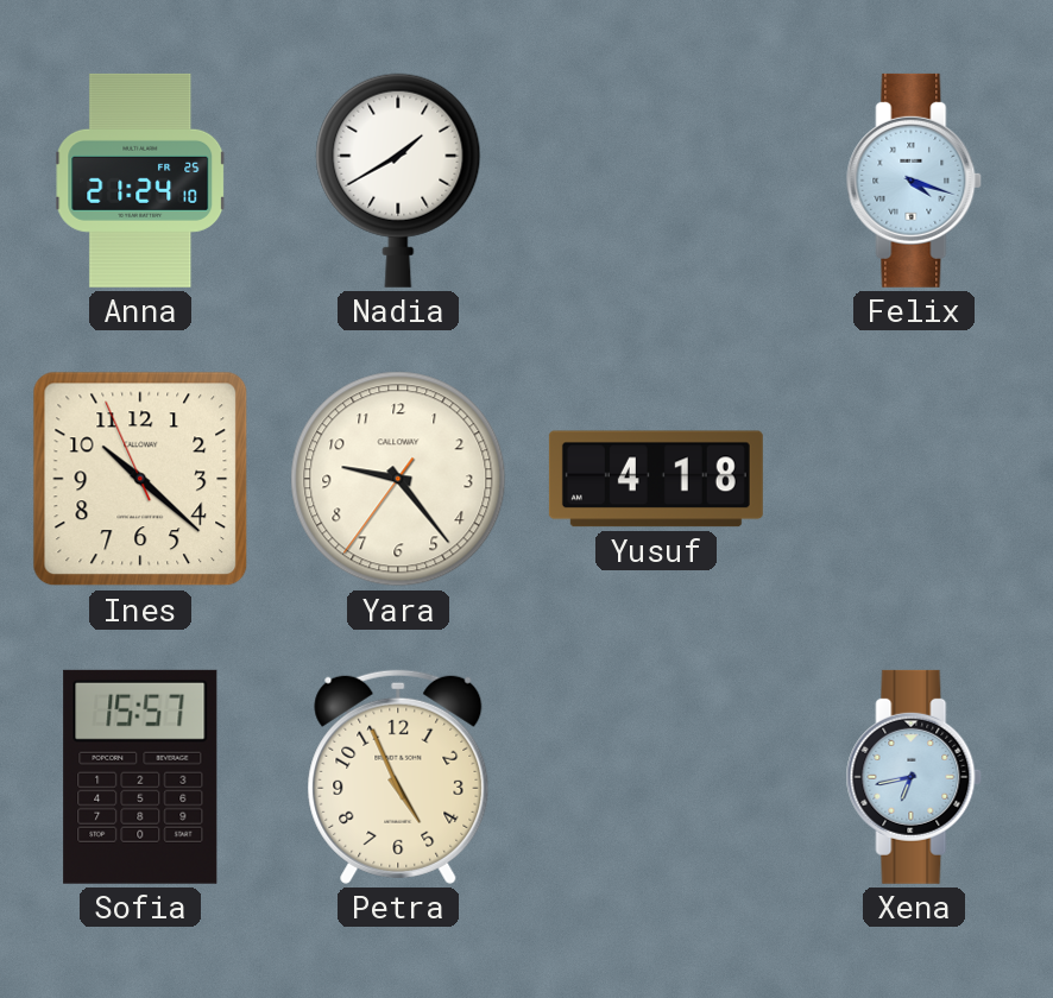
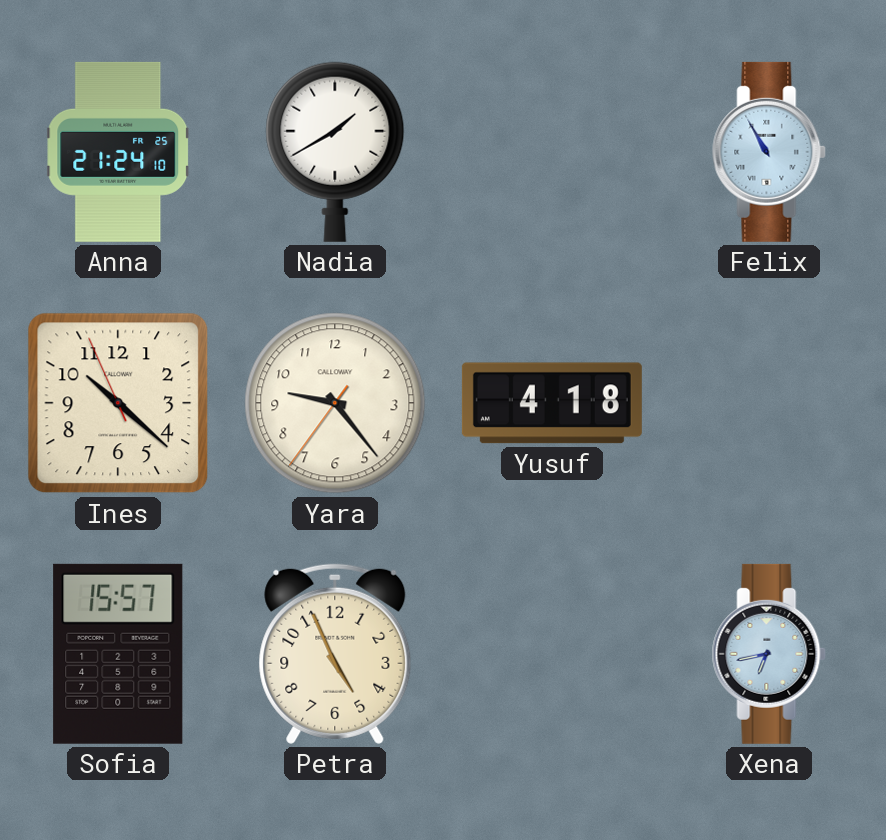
Felix: 4:18 -> 10:55 (769, 152)
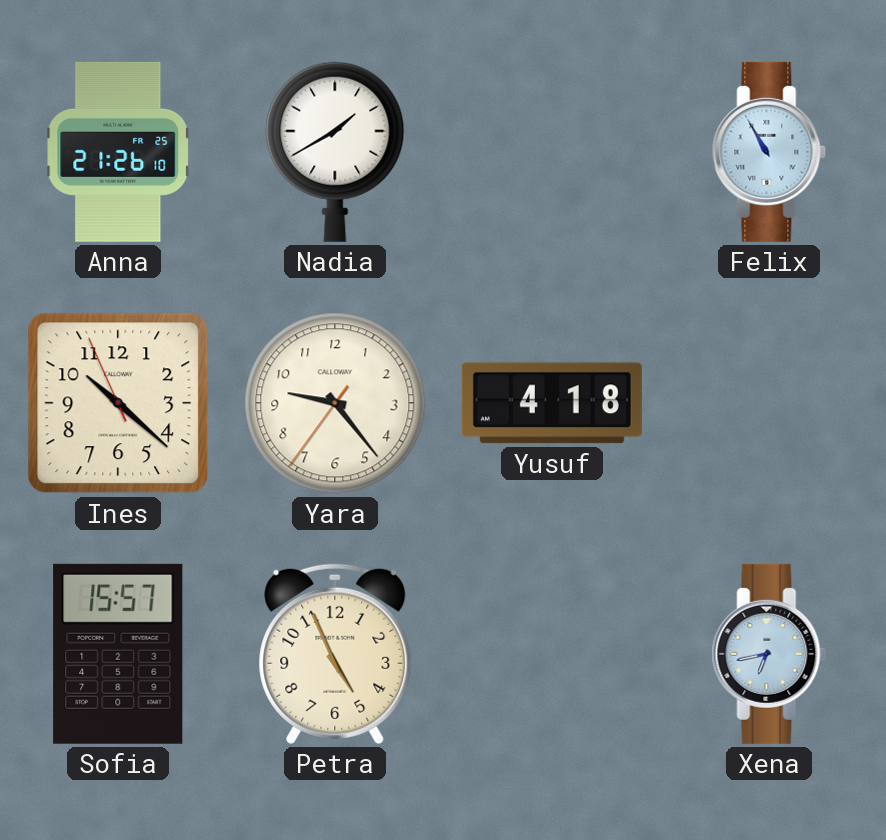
Anna: 21:24 -> 21:26 (119, 152)
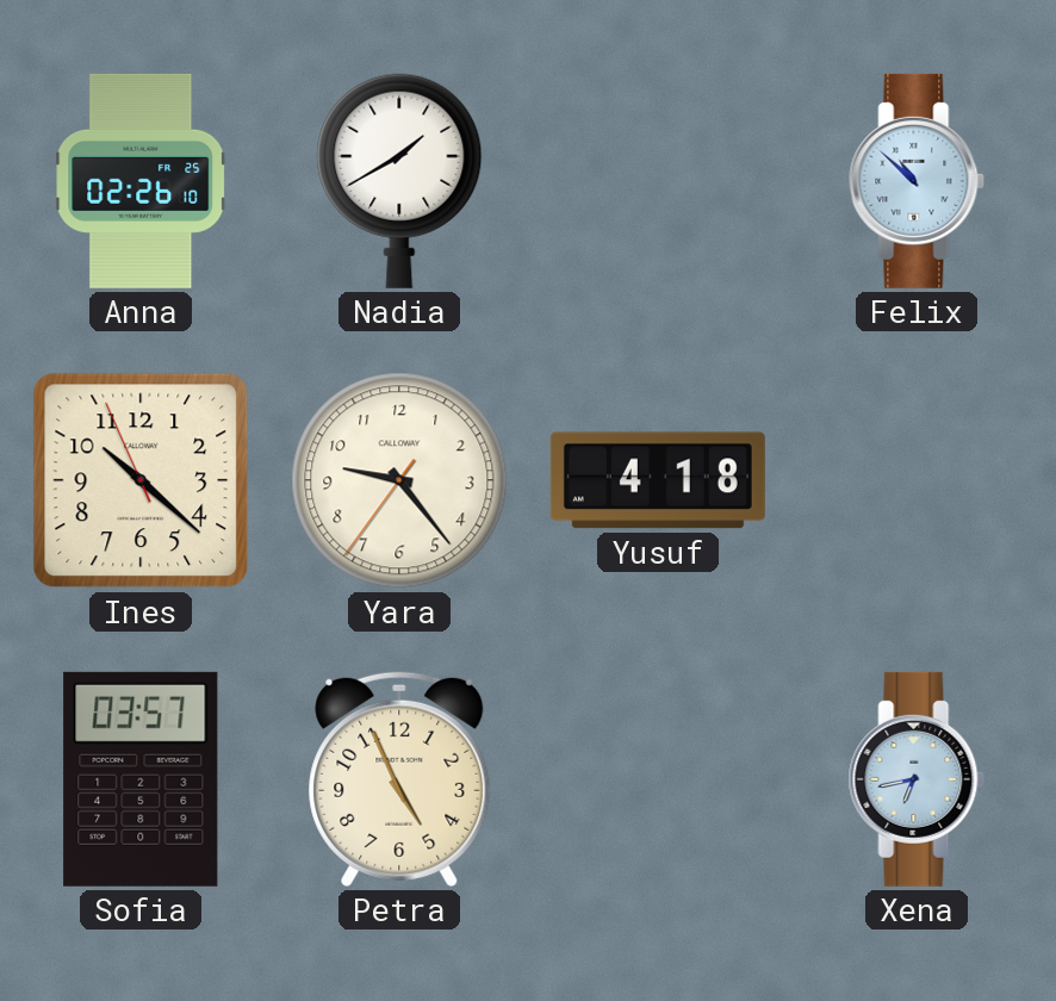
Anna: 21:26 -> 02:26 (142, 181)
Felix: 10:55 -> 10:52 (917, 181)
Sofia: 15:57 -> 03:57 (141, 779)
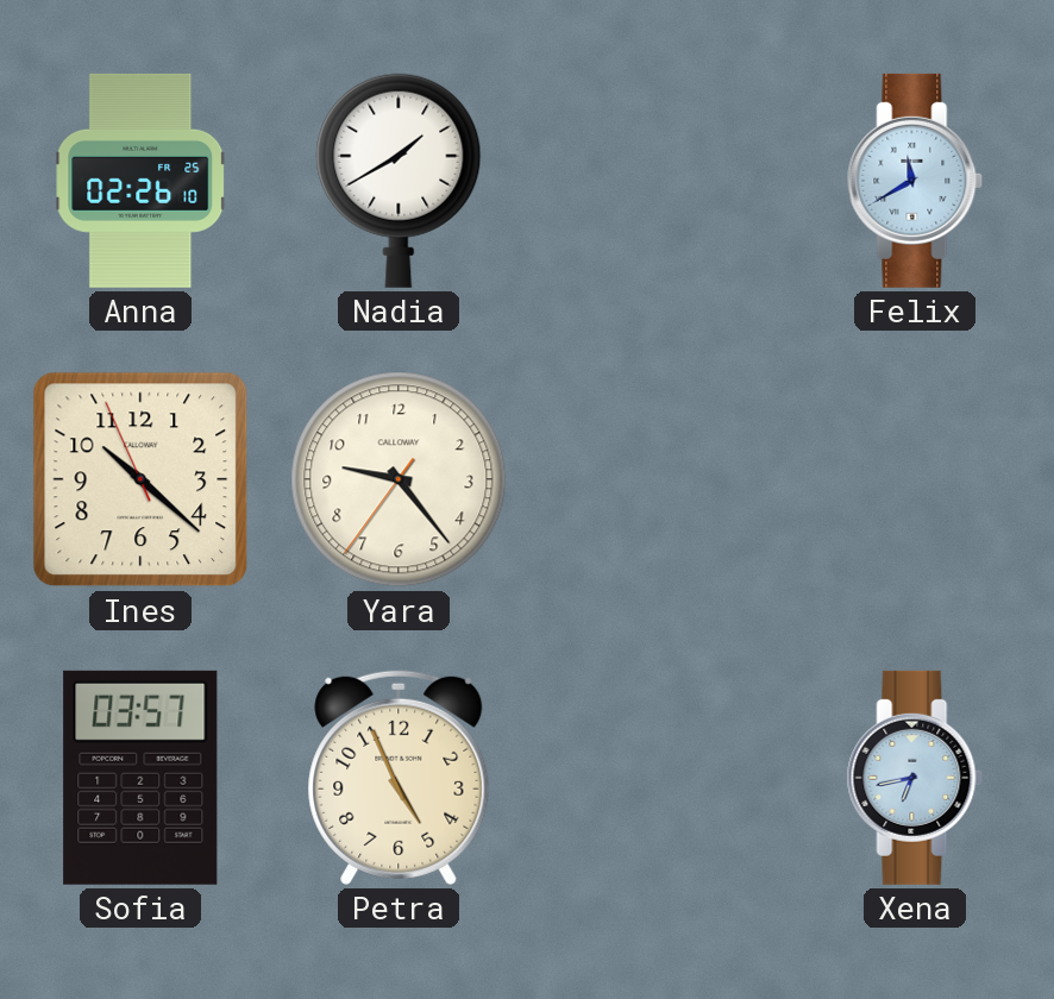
Felix: 10:52 -> 11:40 (915, 181)
Yusuf: 4:18 -> none (658, 480)
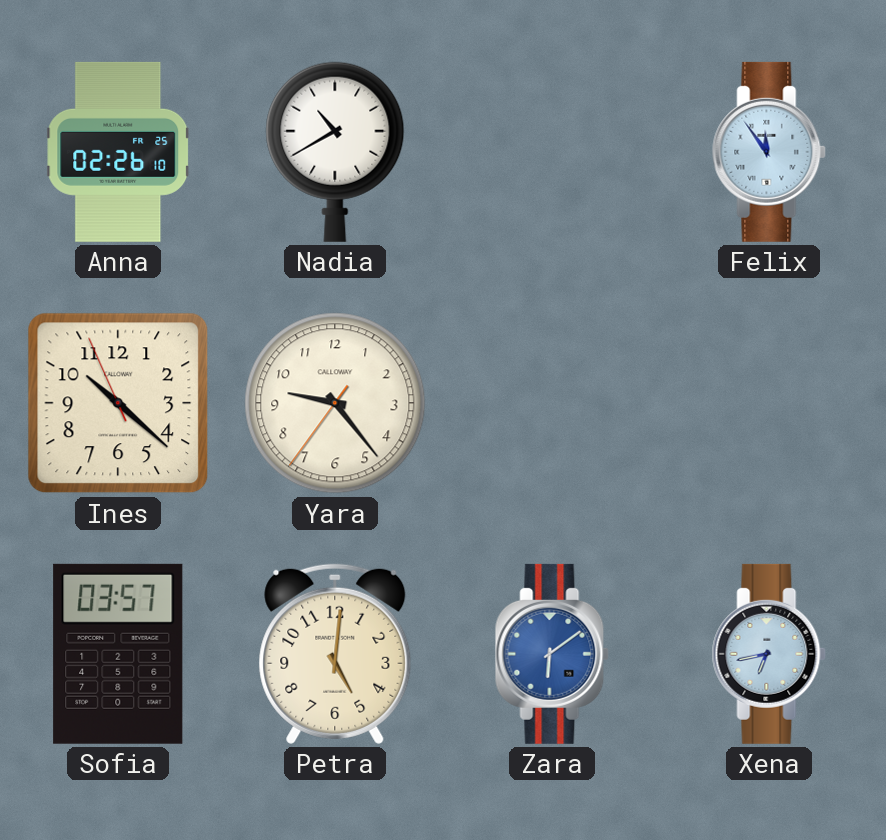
Nadia: 1:40 -> 10:40 (335, 152)
Felix: 11:40 -> 11:54 (769, 152)
Petra: 4:56 -> 5:01 (335, 654)
Zara: none -> 6:09 (552, 654)
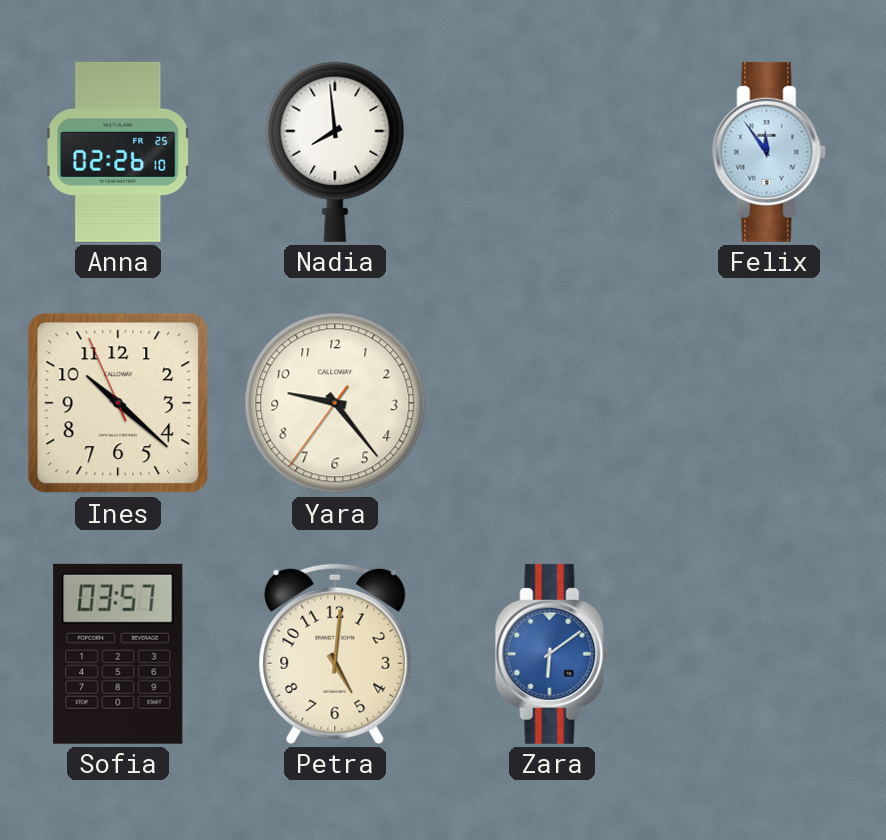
Nadia: 10:40 -> 7:59 (335, 152)
Xena: 6:43 -> none (769, 654)
